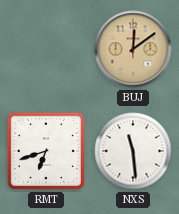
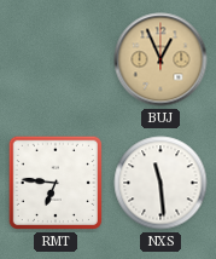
BUJ: 12:09 -> 12:56 (160, 59)
RMT: 6:42 -> 6:46 (56, 183)
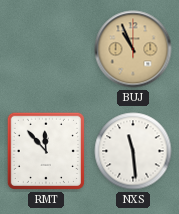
BUJ: 12:56 -> 10:56 (133, 49)
RMT: 6:46 -> 11:53 (46, 151)
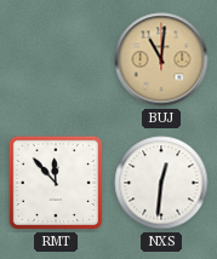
BUJ: 10:56 -> 11:01 (161, 59)
NXS: 11:29 -> 12:31 (161, 183)
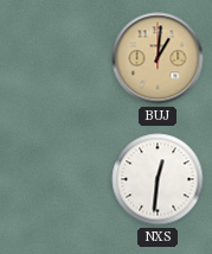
BUJ: 11:01 -> 1:01 (158, 58)
RMT: 11:53 -> none (56, 183)
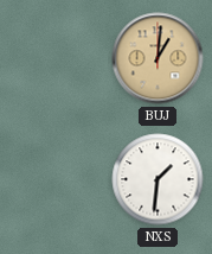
NXS: 12:31 -> 1:31 (158, 179)
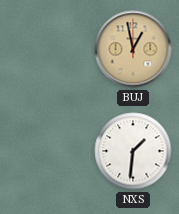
BUJ: 1:01 -> 12:58 (133, 49)
